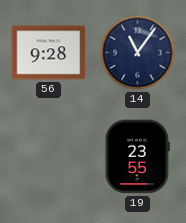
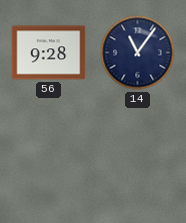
19: 23:55 -> none (137, 157)
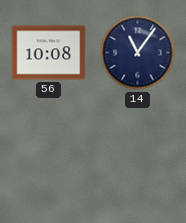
56: 9:28 -> 10:08 (49, 53)
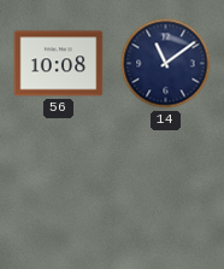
14: 11:06 -> 11:09 (166, 64)
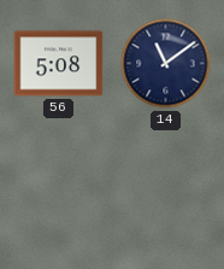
56: 10:08 -> 5:08 (59, 64)
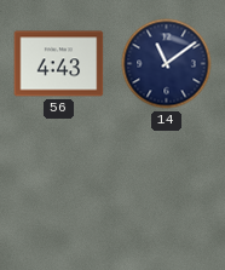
56: 5:08 -> 4:43 (59, 64)
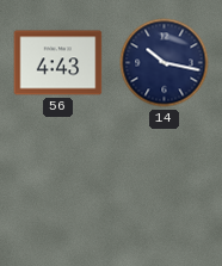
14: 11:09 -> 10:17 (165, 63)
